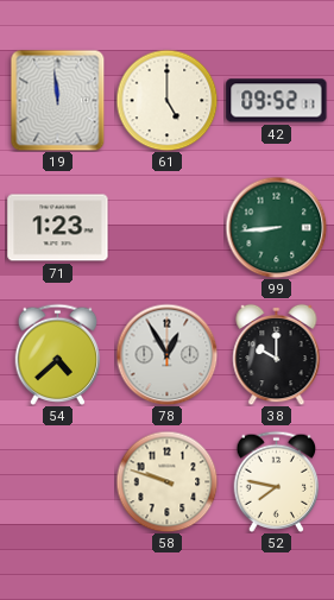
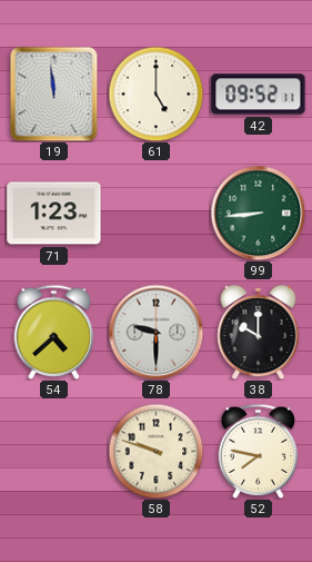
78: 12:55 -> 9:30 (155, 332)
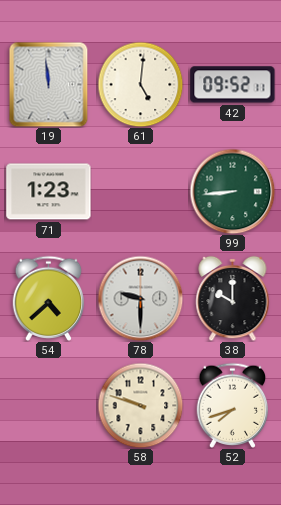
61: 5:00 -> 5:01 (140, 84)
52: 7:47 -> 7:42 (233, 405)
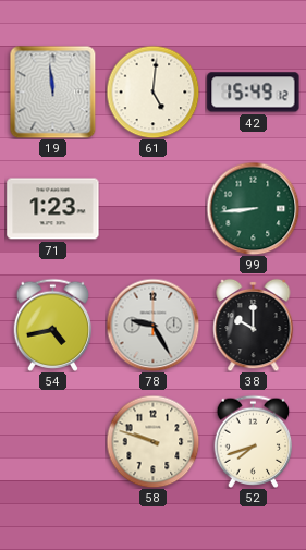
42: 09:52 -> 15:49 (254, 93)
54: 4:38 -> 4:43 (53, 325)
78: 9:30 -> 9:25 (152, 325)
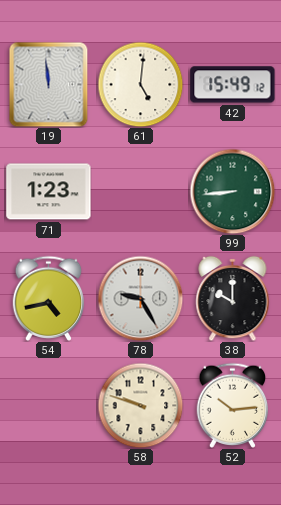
52: 7:42 -> 10:14 (233, 405)
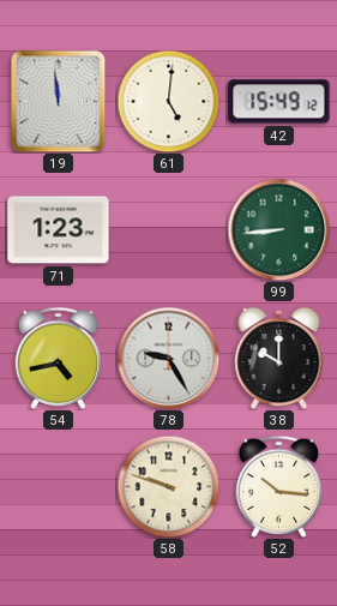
52: 10:14 -> 10:16 (279, 486)
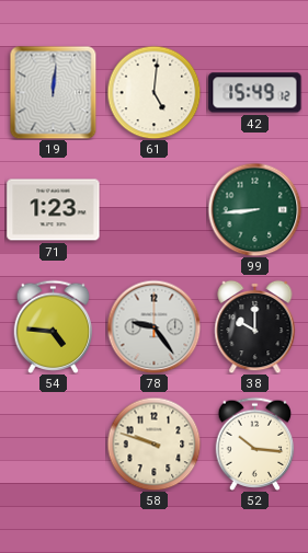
19: 11:59 -> 12:01 (54, 92)
54: 4:43 -> 4:46 (54, 326)
78: 9:25 -> 9:24 (153, 326)
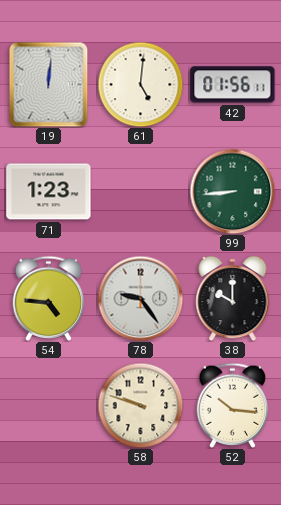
42: 15:49 -> 01:56 (233, 85)
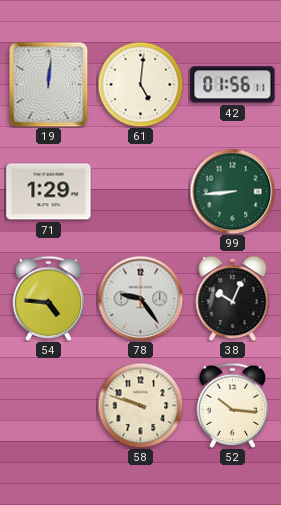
71: 1:23 -> 1:29 (49, 192)
38: 10:00 -> 10:04 (233, 298)
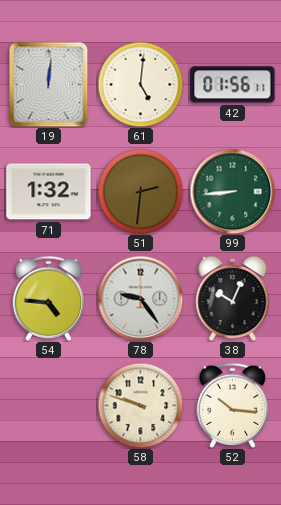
71: 1:29 -> 1:32 (49, 192)
51: none -> 2:31 (140, 191)
